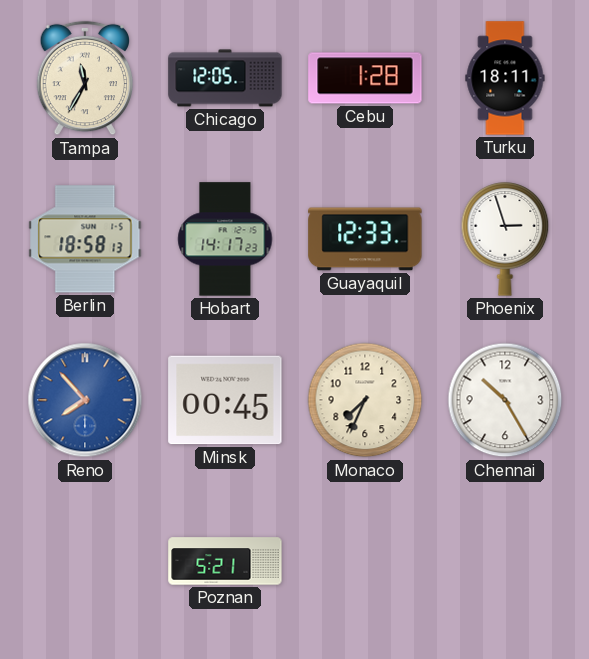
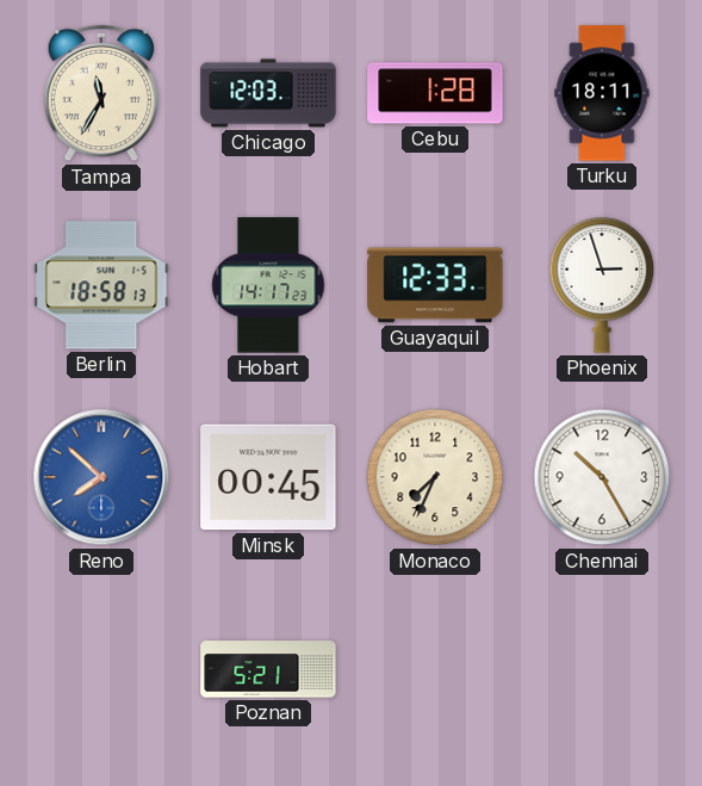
Chicago: 12:05 -> 12:03 (268, 93)
Reno: 7:53 -> 7:52 (101, 477)
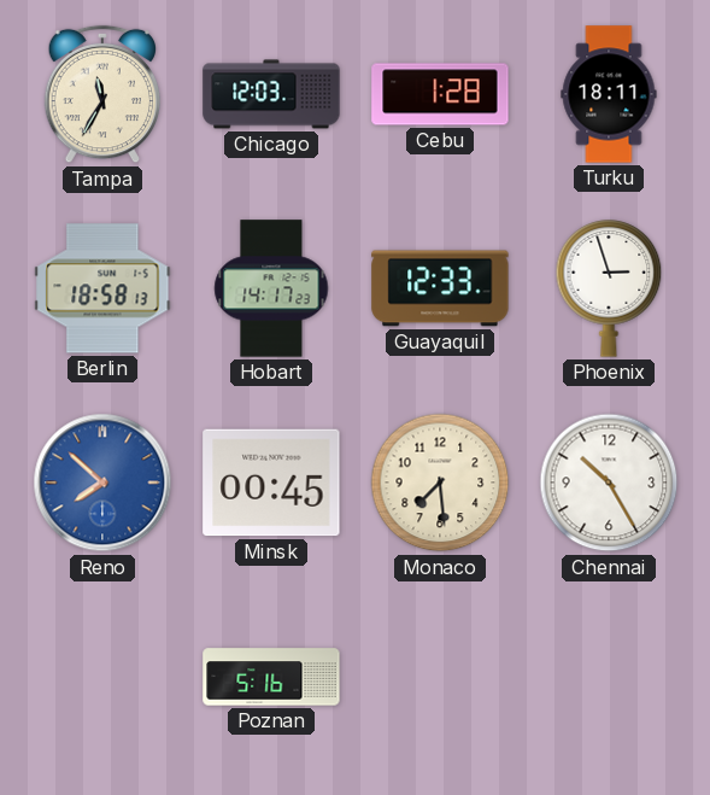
Monaco: 7:34 -> 7:29 (440, 483)
Poznan: 5:21 -> 5:16 (271, 677)
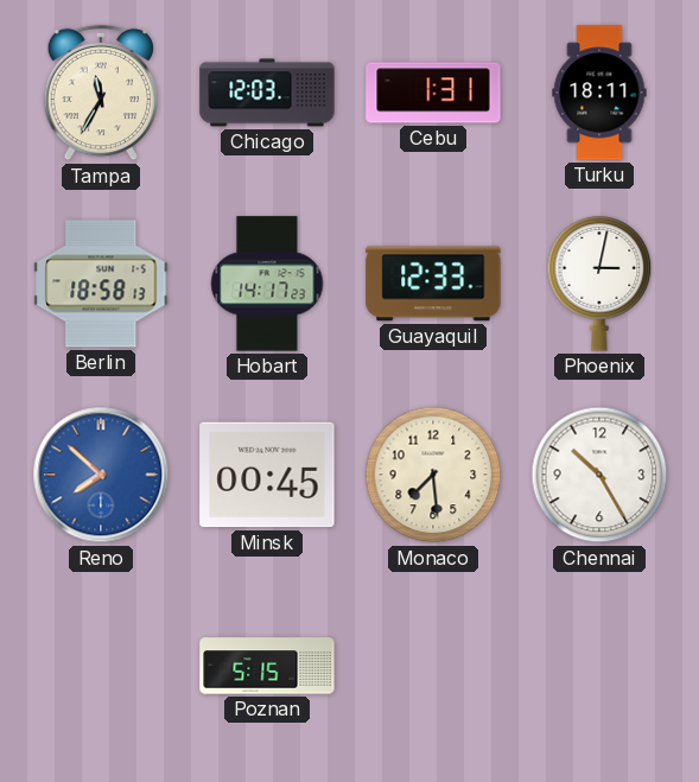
Cebu: 1:28 -> 1:31 (433, 93)
Phoenix: 2:57 -> 3:02 (599, 284)
Poznan: 5:16 -> 5:15 (267, 666)
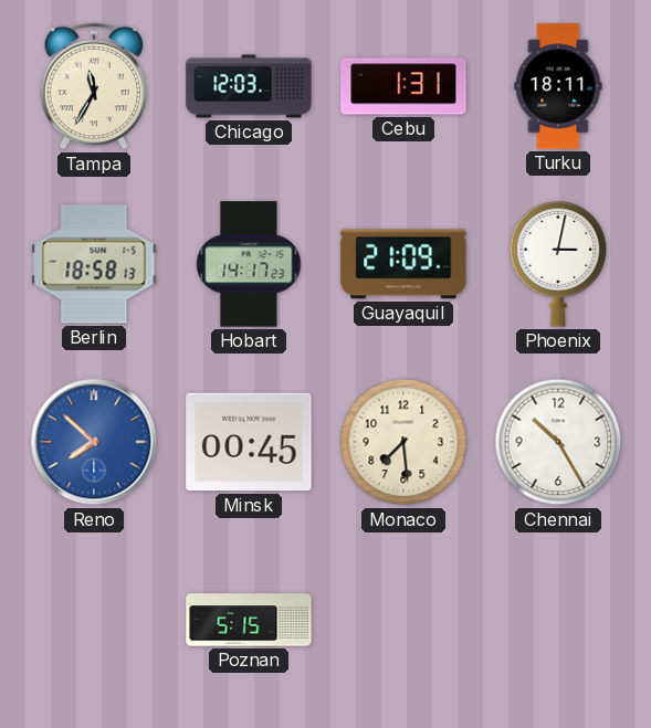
Guayaquil: 12:33 -> 21:09 (403, 264)
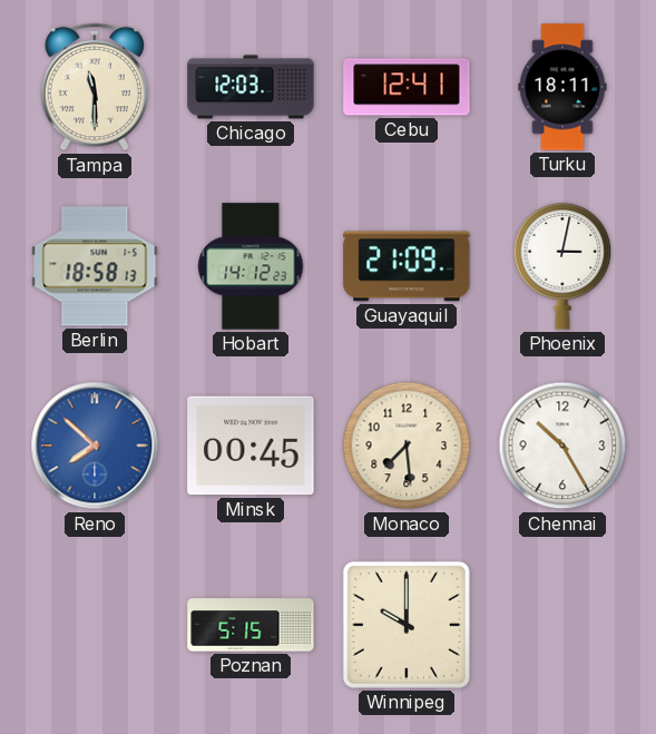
Tampa: 11:35 -> 11:30 (95, 87)
Cebu: 1:31 -> 12:41 (407, 87)
Hobart: 14:17 -> 14:12 (251, 266)
Winnipeg: none -> 10:00 (407, 625)
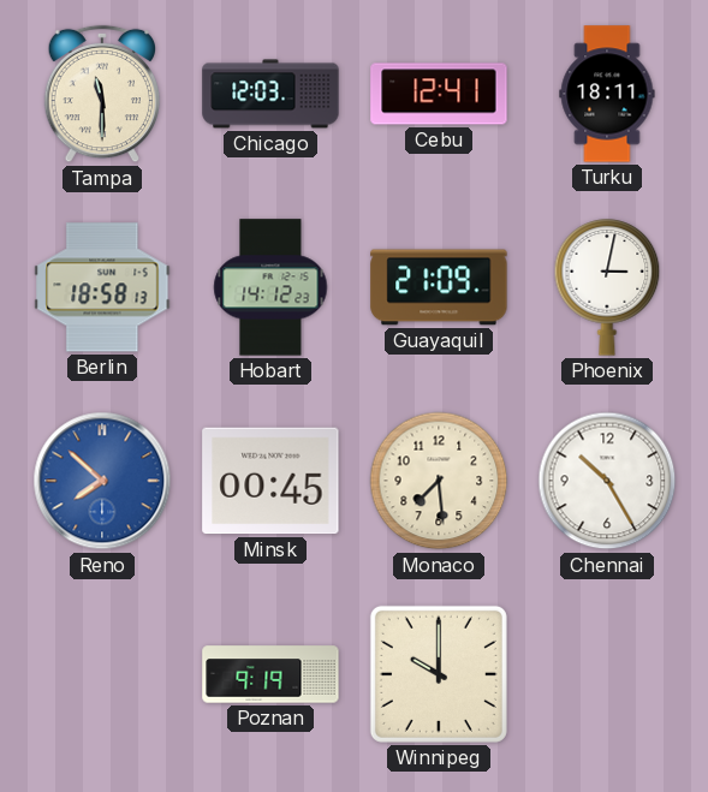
Poznan: 5:15 -> 9:19 (270, 674)
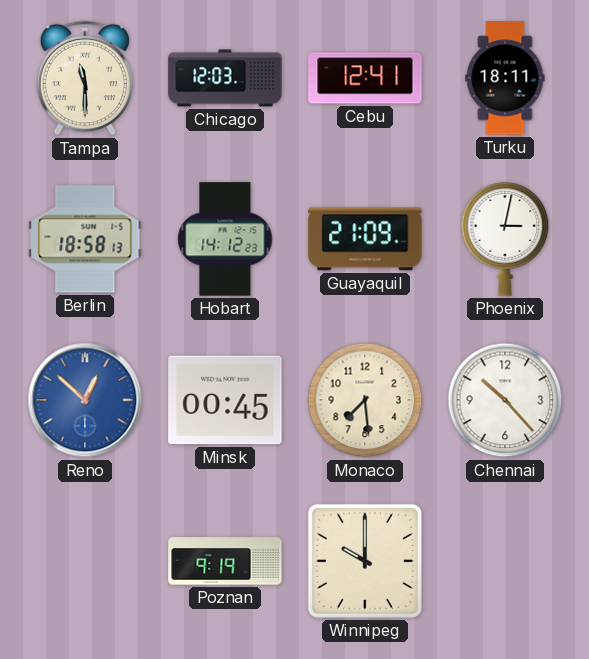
Reno: 7:52 -> 12:52 (85, 400)
Chennai: 10:25 -> 10:23 (505, 400)
